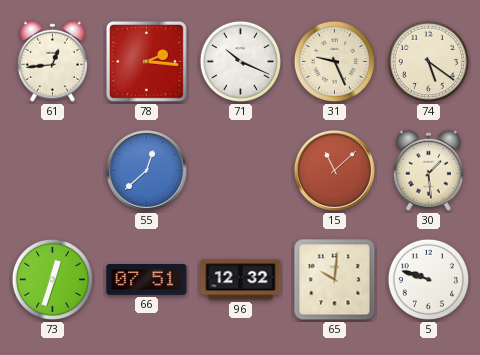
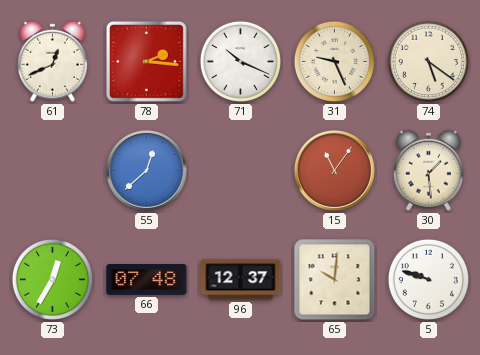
61: 12:44 -> 12:41 (52, 61)
15: 11:08 -> 11:06 (334, 170)
73: 12:33 -> 12:35 (52, 279)
66: 07:51 -> 07:48 (147, 280)
96: 12:32 -> 12:37 (241, 280)
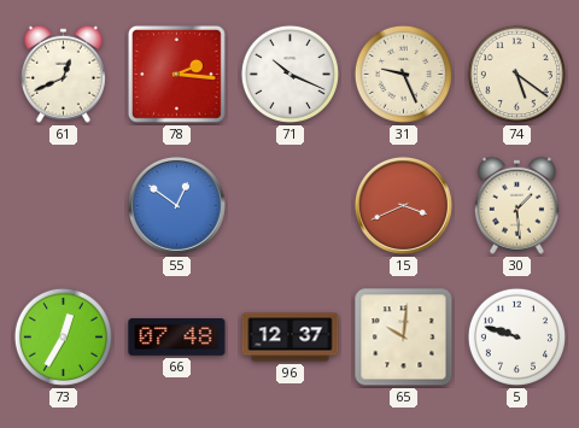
55: 12:38 -> 12:51 (176, 205)
15: 11:06 -> 3:41 (403, 205)
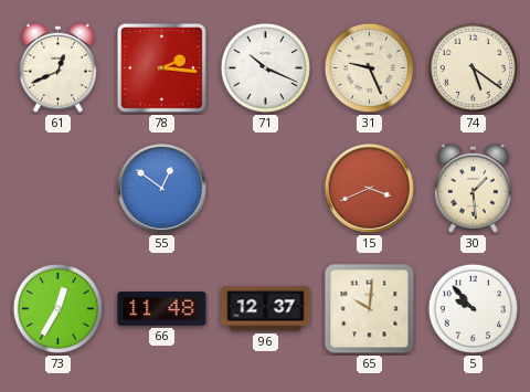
66: 07:48 -> 11:48 (162, 309)
5: 9:48 -> 9:53 (473, 308)
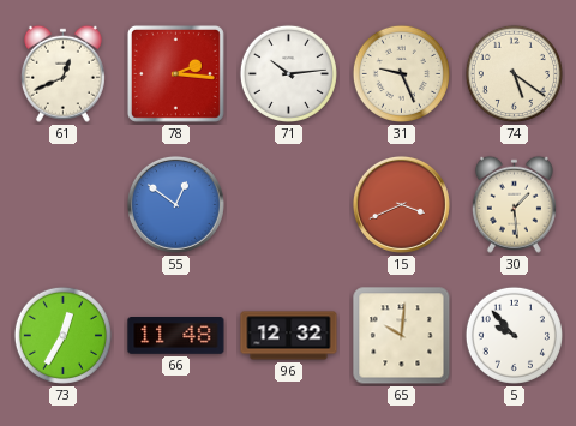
71: 10:19 -> 10:14 (288, 73)
96: 12:37 -> 12:32 (289, 336)
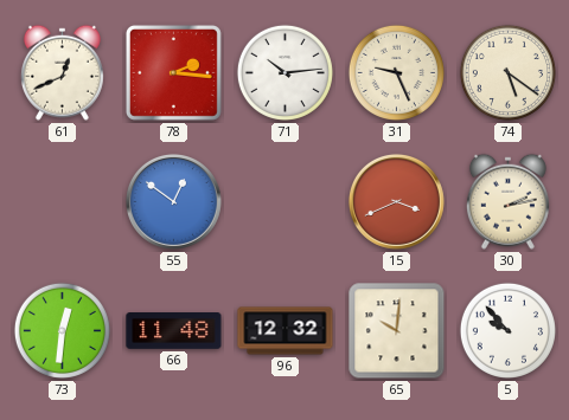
30: 1:29 -> 2:13 (507, 201)
73: 12:35 -> 12:31 (62, 330)
